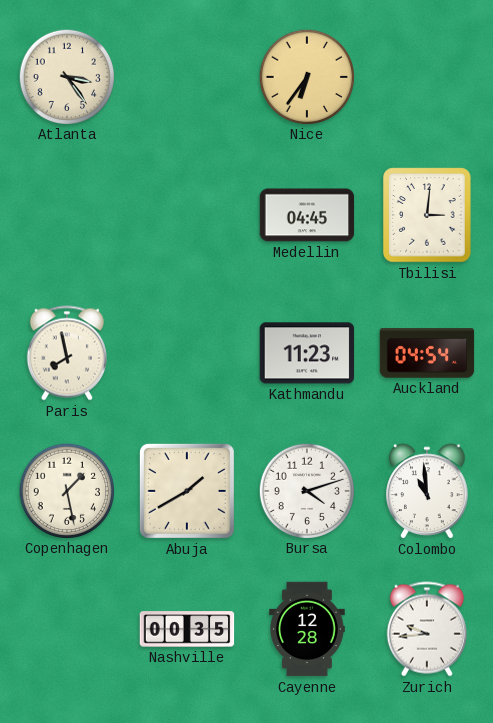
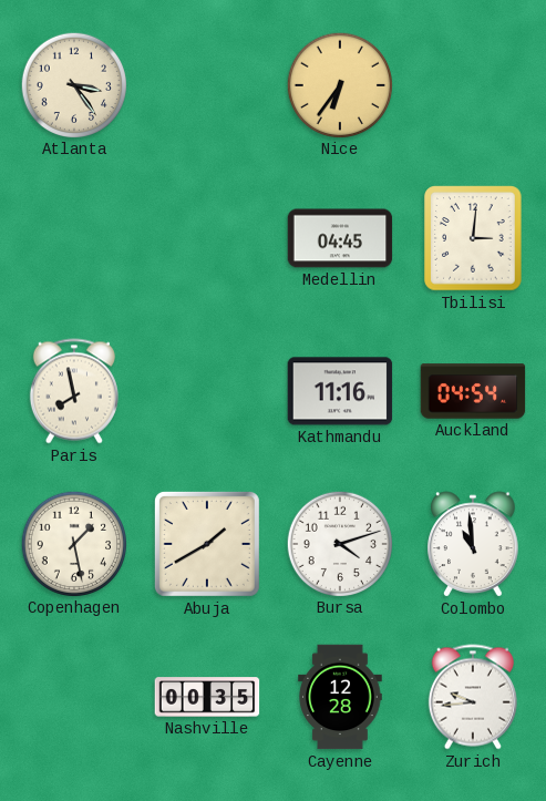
Kathmandu: 11:23 -> 11:16 (340, 391)
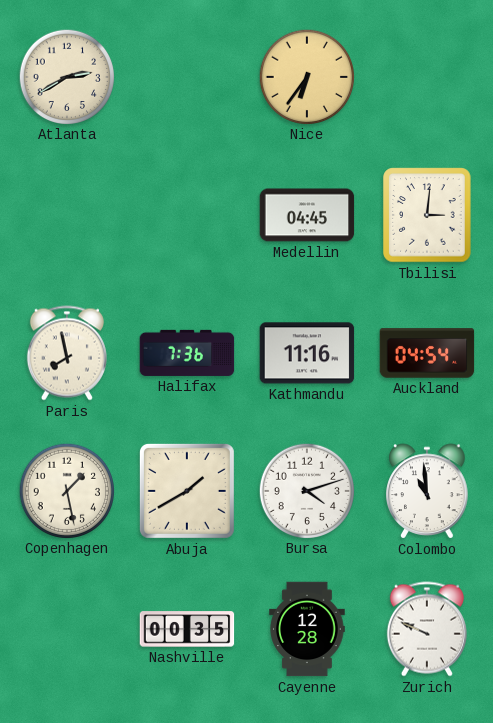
Atlanta: 3:24 -> 2:40 (66, 76)
Halifax: none -> 7:36 (187, 353)
Zurich: 9:44 -> 9:49 (427, 629)
